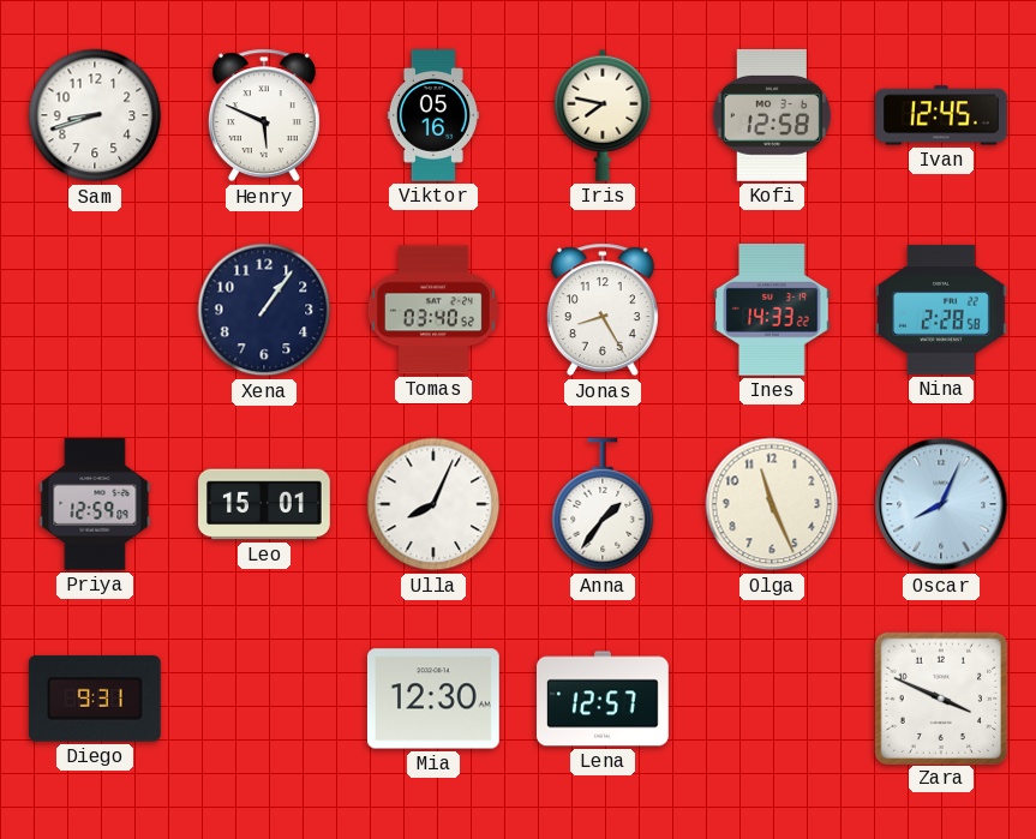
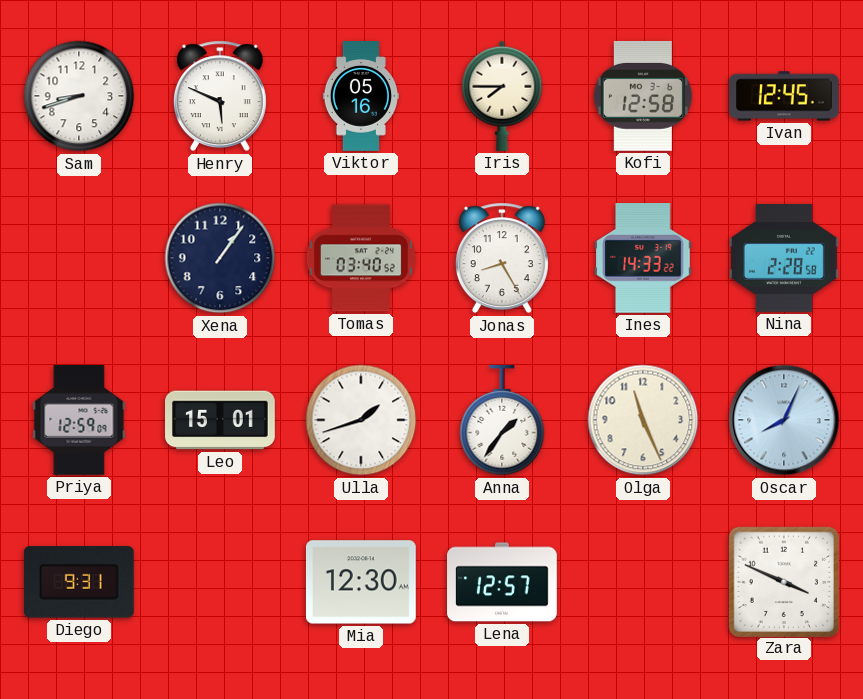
Iris: 7:47 -> 7:45 (502, 96)
Ulla: 8:04 -> 1:42 (361, 420)
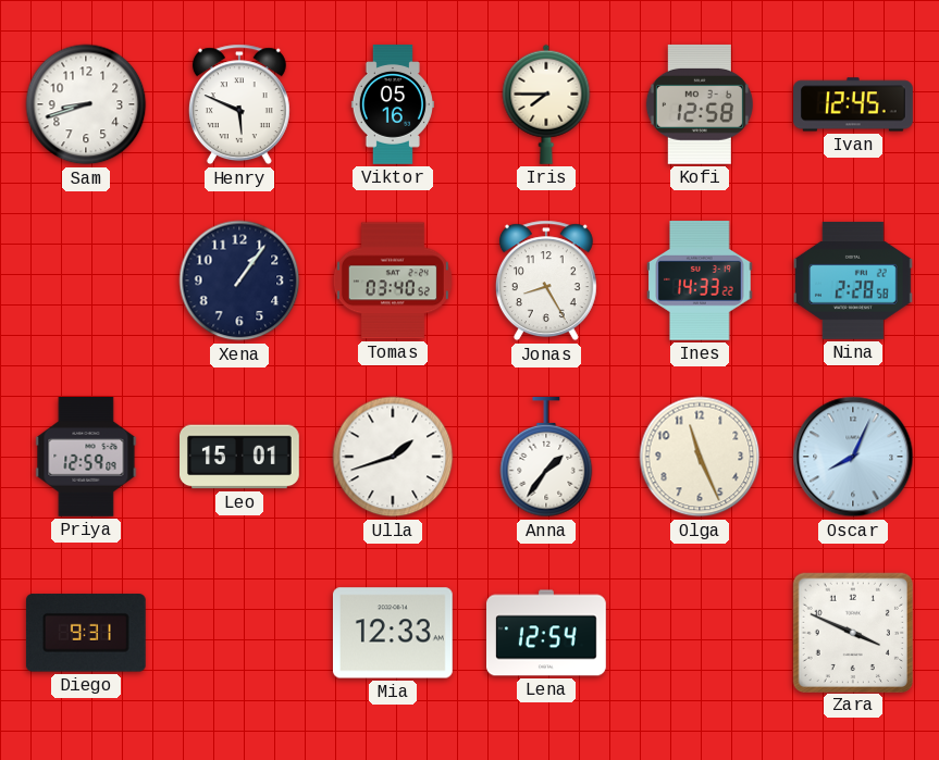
Mia: 12:30 -> 12:33 (393, 633)
Lena: 12:57 -> 12:54 (547, 633)
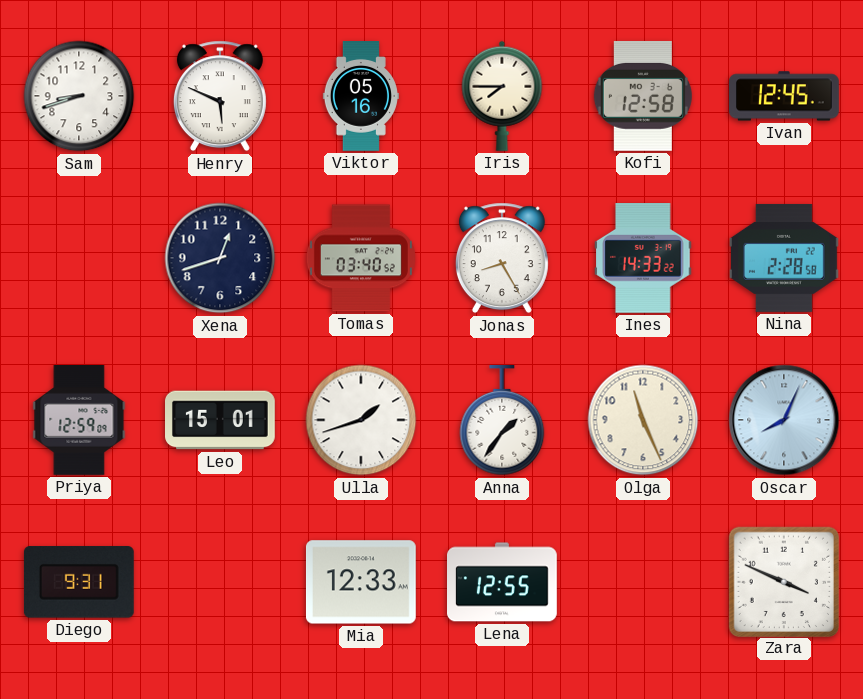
Xena: 1:06 -> 12:42 (220, 258)
Lena: 12:54 -> 12:55 (503, 582)
